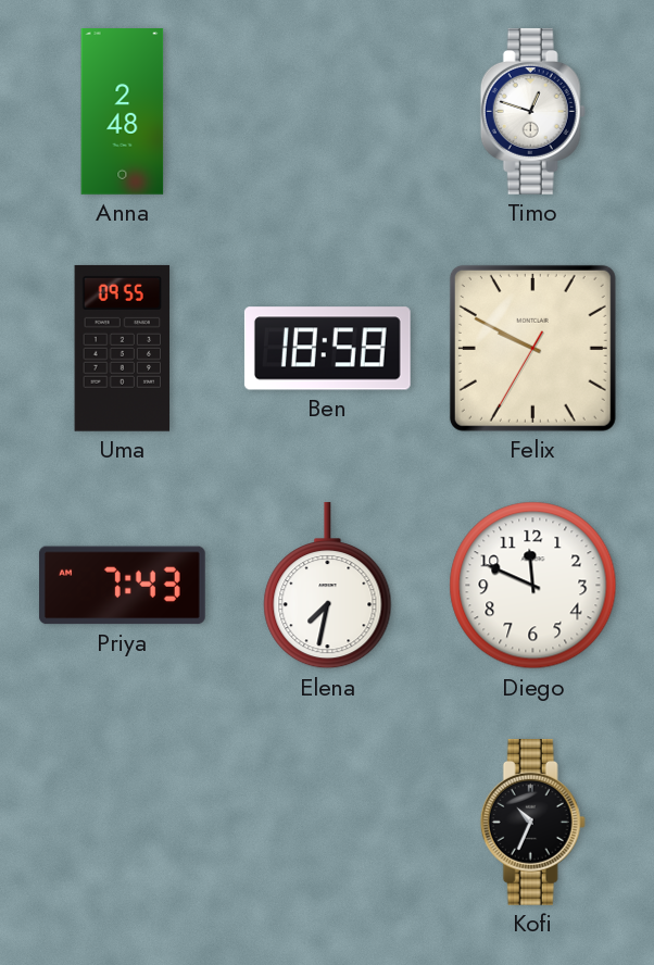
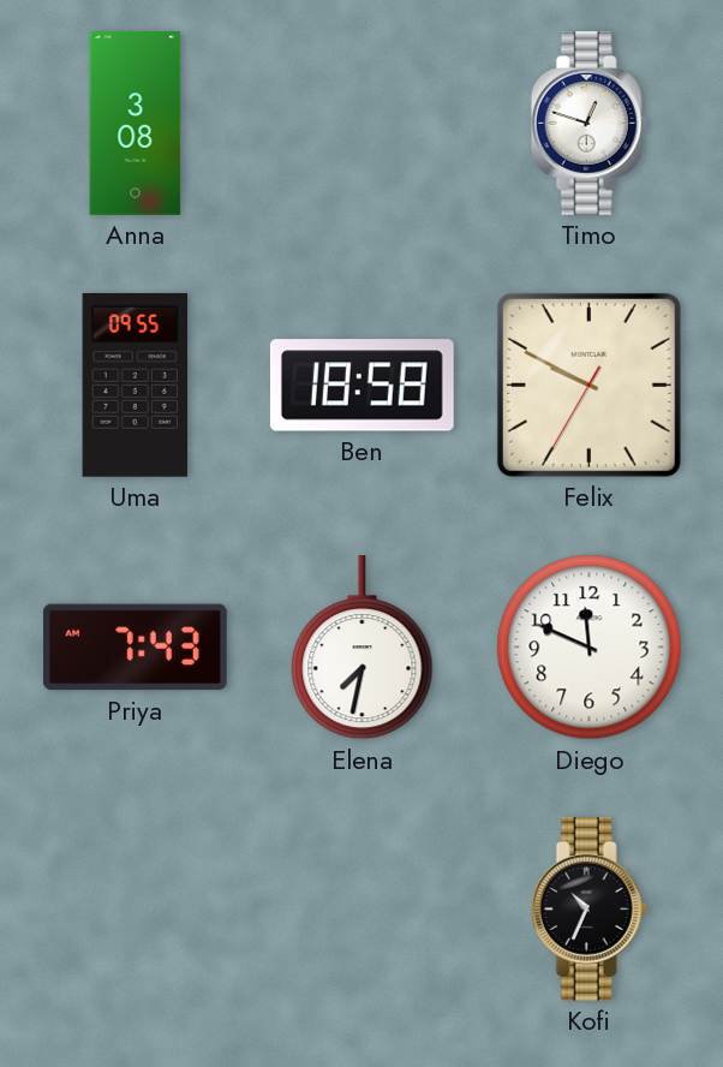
Anna: 2:48 -> 3:08 (136, 124)
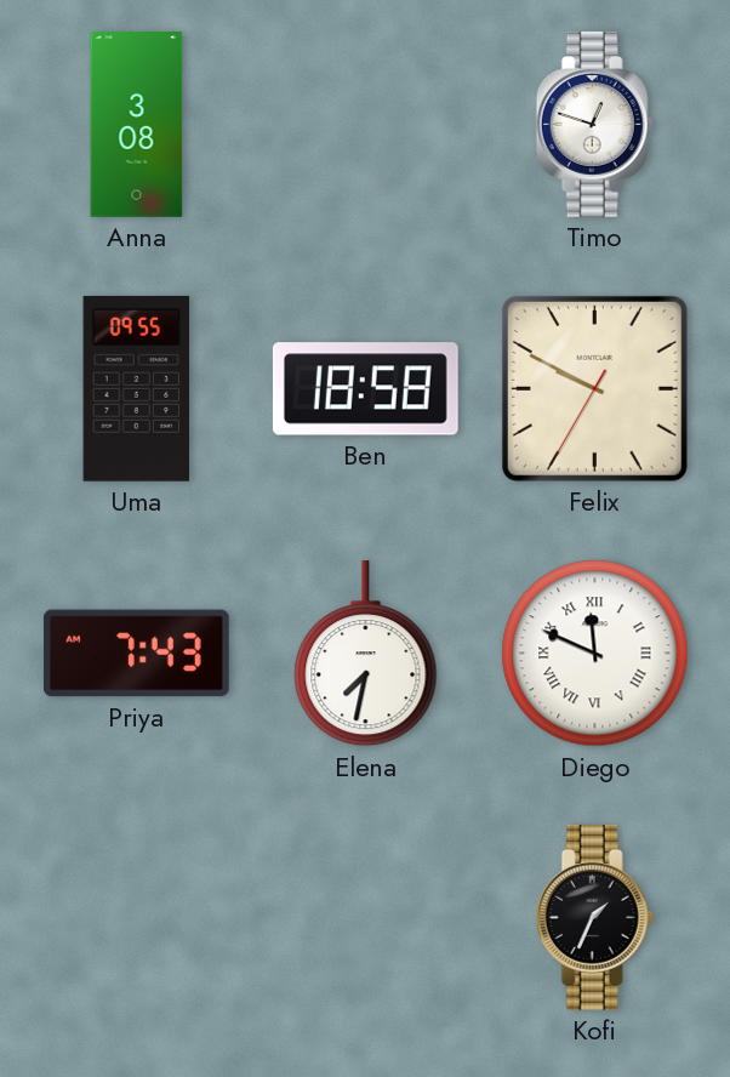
Diego numerals: Arabic -> Roman (595, 654)
Kofi: 10:34 -> 1:34 (594, 917)
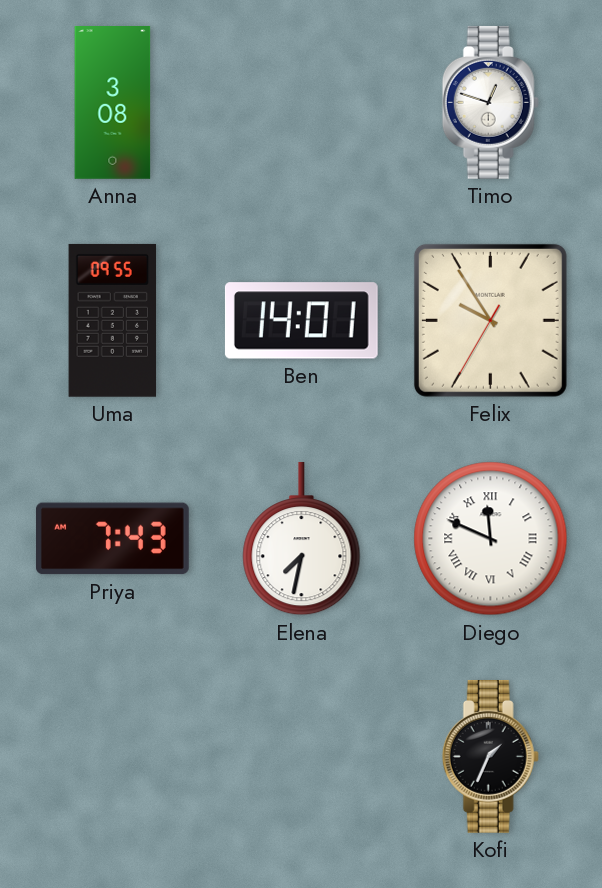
Ben: 18:58 -> 14:01 (301, 321)
Felix: 9:49 -> 9:54 (490, 320)
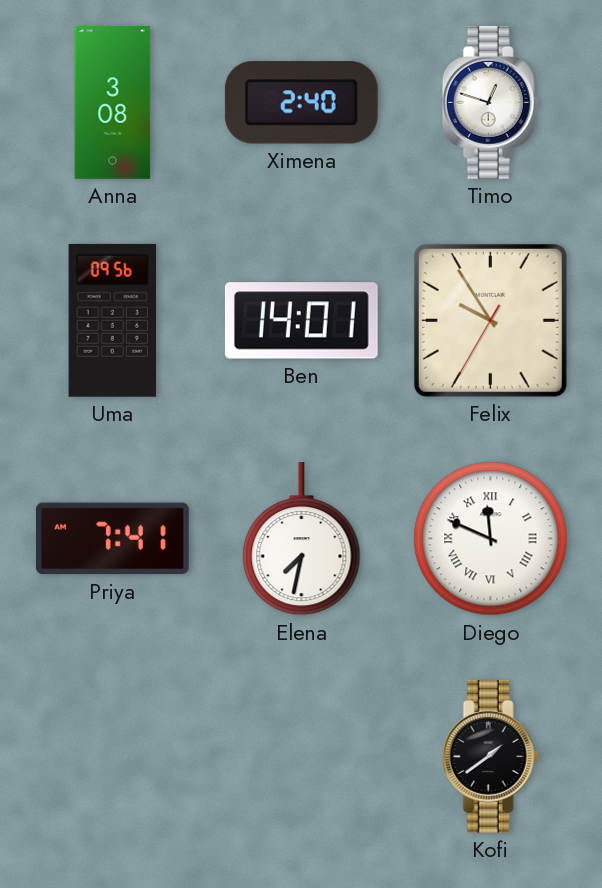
Ximena: none -> 2:40 (301, 103)
Uma: 09:55 -> 09:56 (113, 320)
Priya: 7:43 -> 7:41 (112, 539)
Kofi: 1:34 -> 1:39 (490, 756)
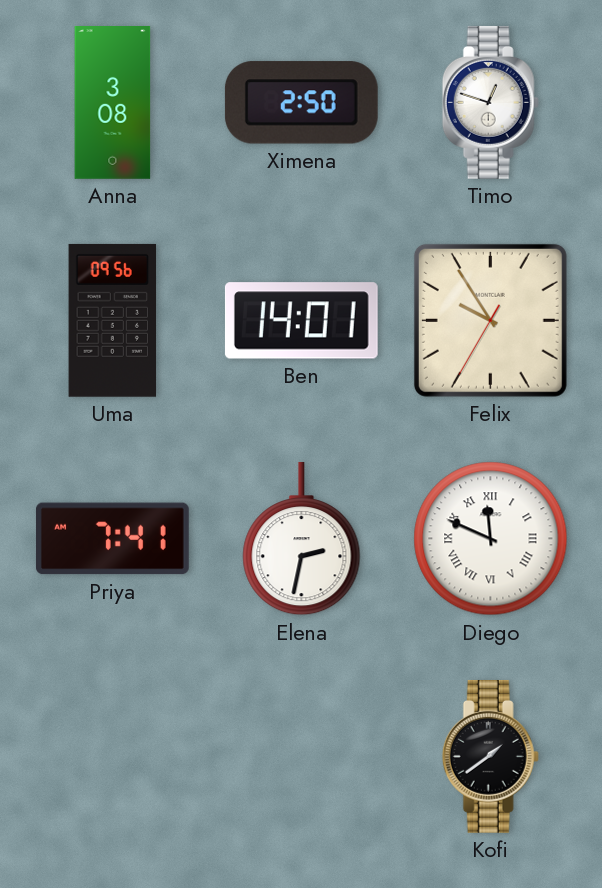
Ximena: 2:40 -> 2:50 (301, 103)
Elena: 7:32 -> 2:32 (302, 539)
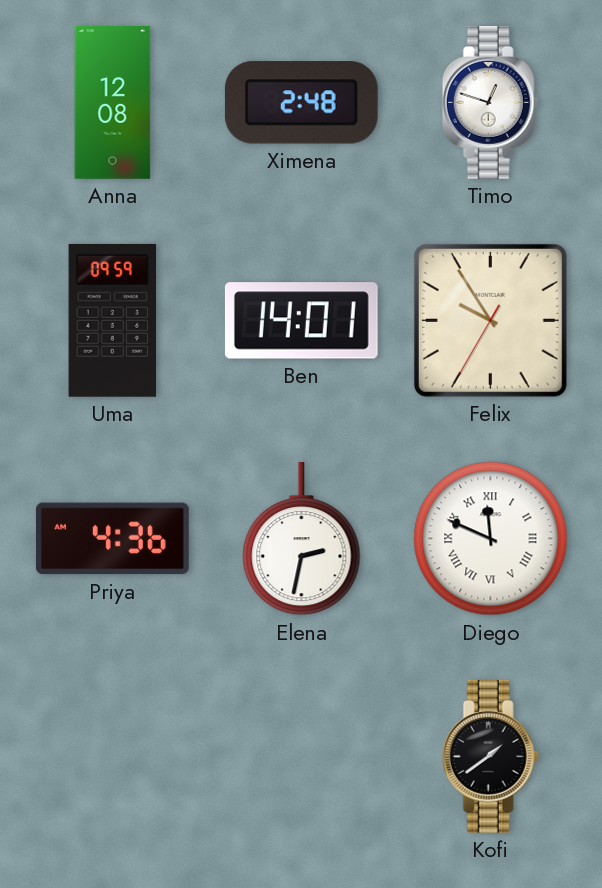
Anna: 3:08 -> 12:08 (113, 103)
Ximena: 2:50 -> 2:48 (301, 103)
Uma: 09:56 -> 09:59 (113, 320)
Priya: 7:41 -> 4:36 (112, 539)
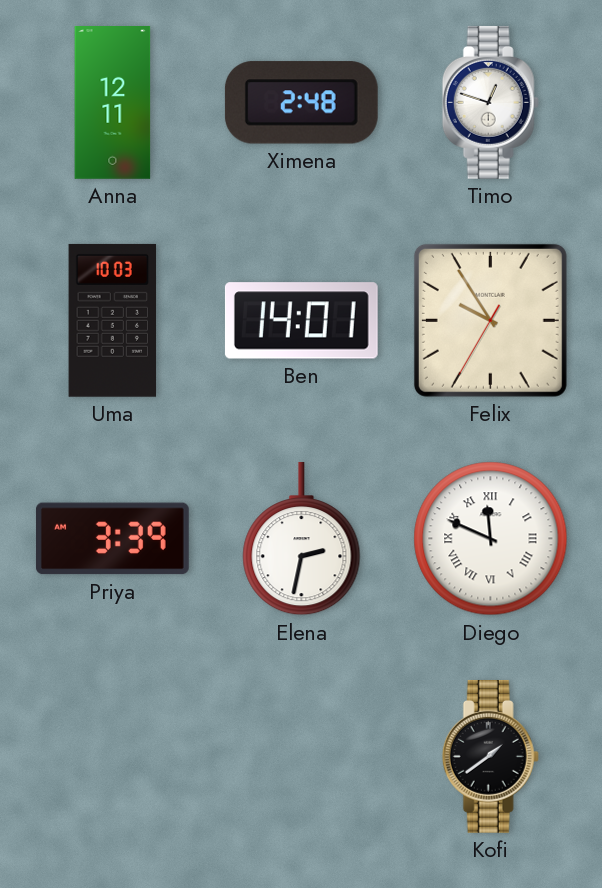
Anna: 12:08 -> 12:11 (113, 103)
Uma: 09:59 -> 10:03 (113, 320)
Priya: 4:36 -> 3:39 (112, 539)
